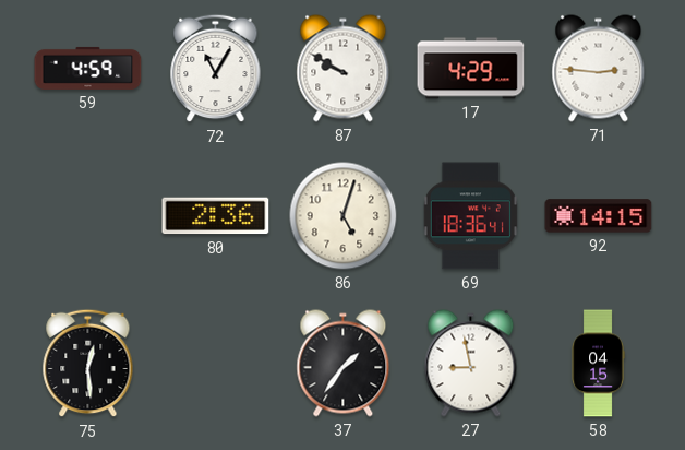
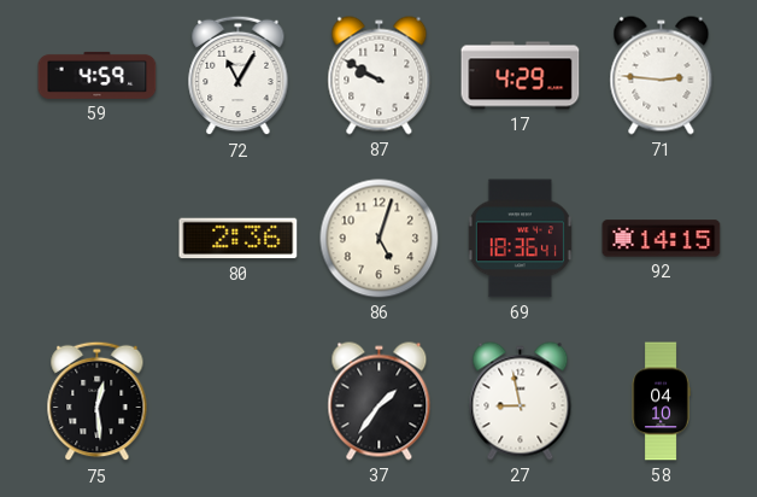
58: 04:15 -> 04:10 (661, 402)
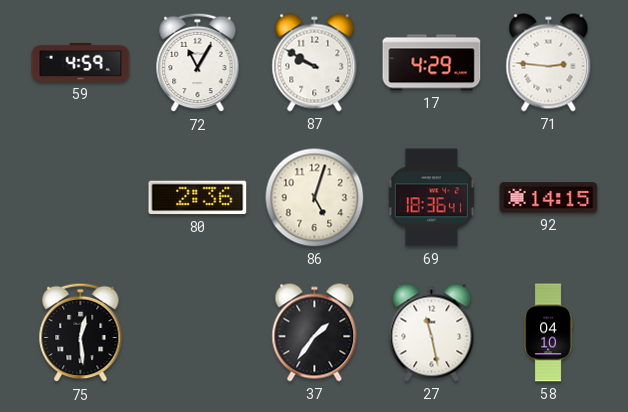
27: 8:58 -> 11:28 (432, 333)
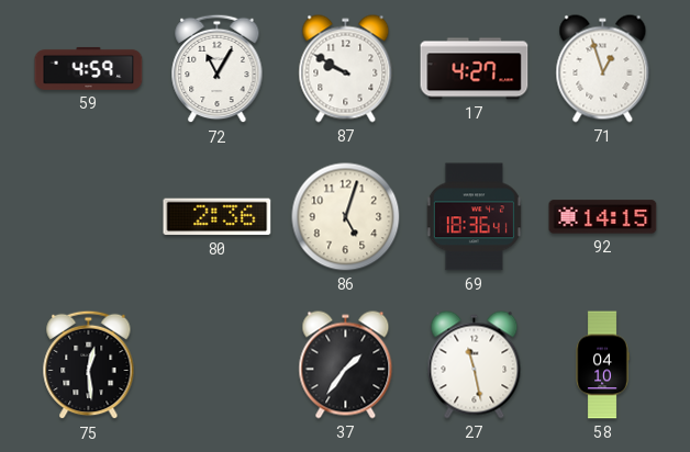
17: 4:29 -> 4:27 (475, 69)
71: 2:46 -> 12:57 (603, 69)
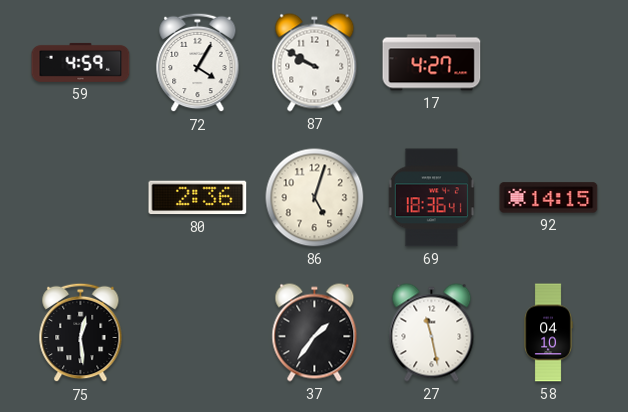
72: 11:05 -> 4:05 (198, 63)
71: 12:57 -> none (603, 69)
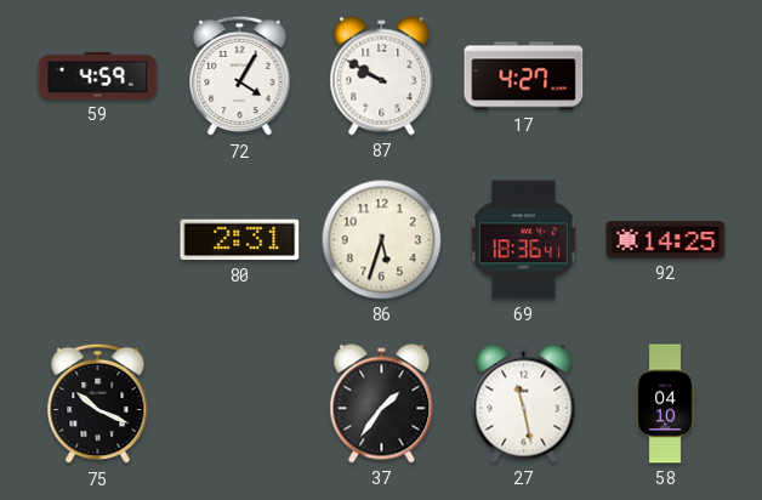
80: 2:36 -> 2:31 (240, 240)
86: 5:03 -> 5:33 (382, 240)
92: 14:15 -> 14:25 (666, 240)
75: 12:29 -> 10:19 (98, 404)
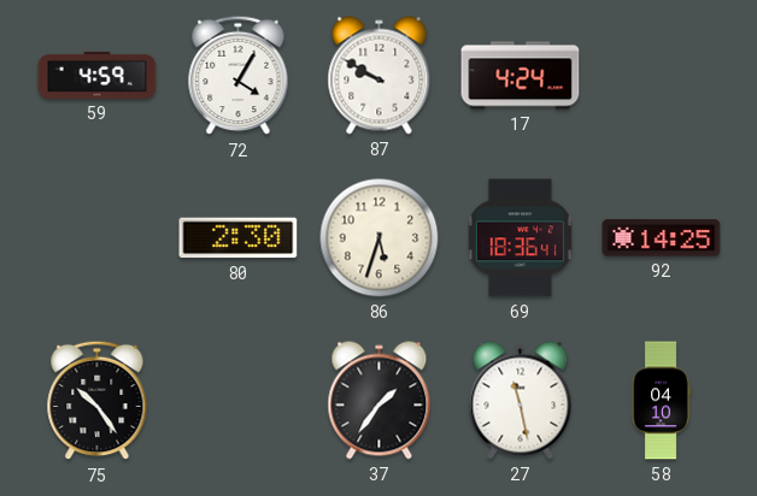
17: 4:27 -> 4:24 (521, 76)
80: 2:31 -> 2:30 (239, 238)
75: 10:19 -> 10:24 (98, 401)
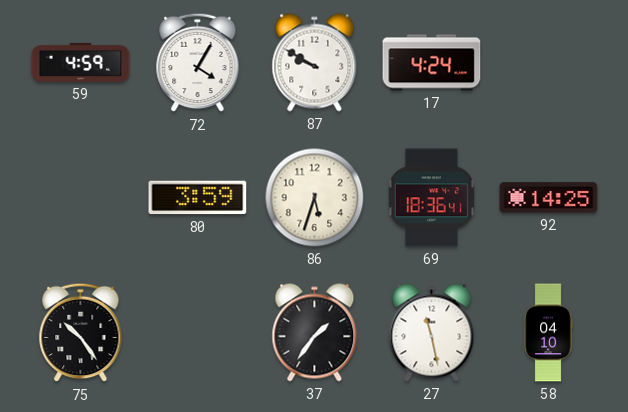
80: 2:30 -> 3:59 (198, 198)
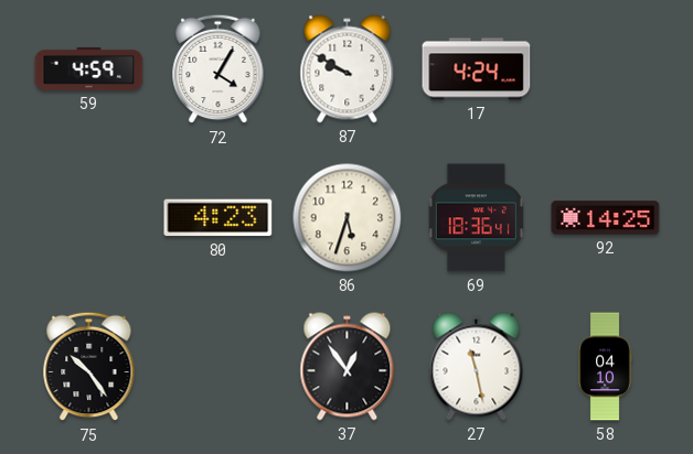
80: 3:59 -> 4:23 (218, 218)
37: 1:36 -> 12:54 (348, 367)
